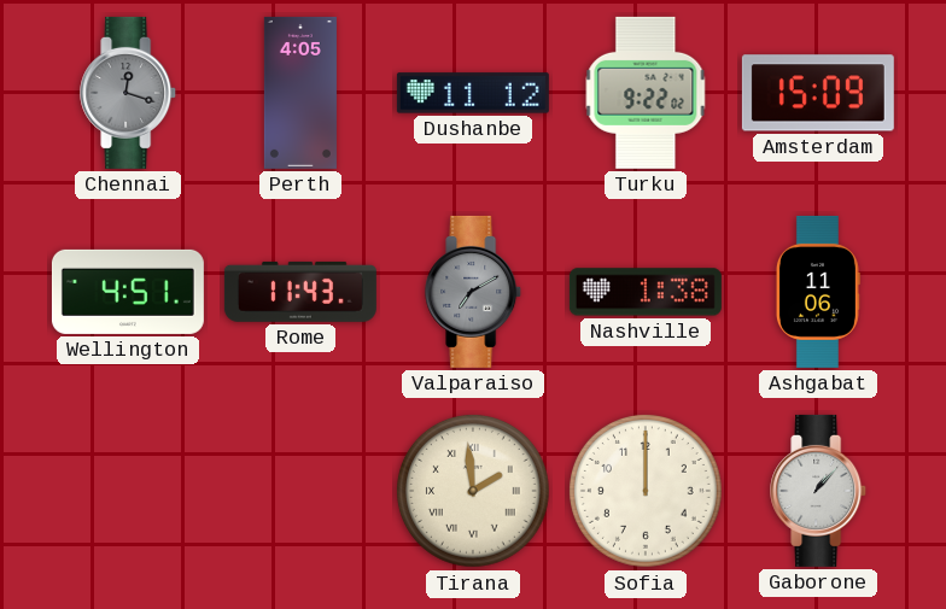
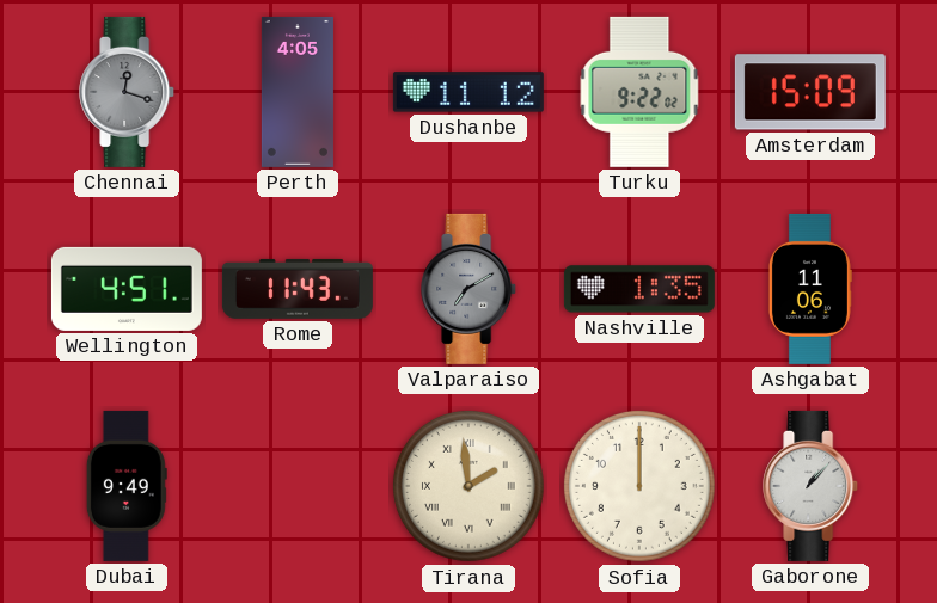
Nashville: 1:38 -> 1:35 (639, 289)
Dubai: none -> 9:49 (127, 486)
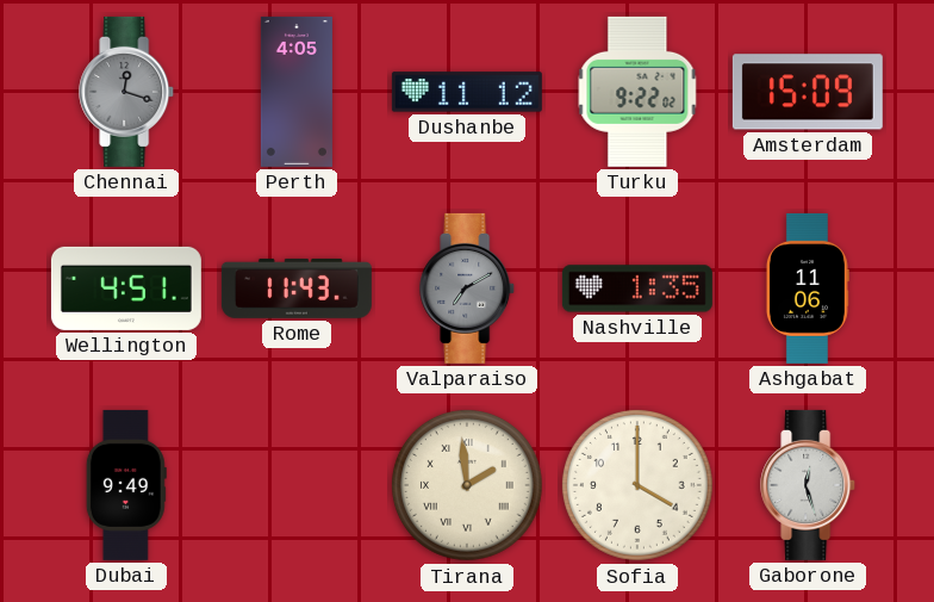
Sofia: 12:00 -> 4:00 (637, 485)
Gaborone: 1:07 -> 12:27 (809, 485)
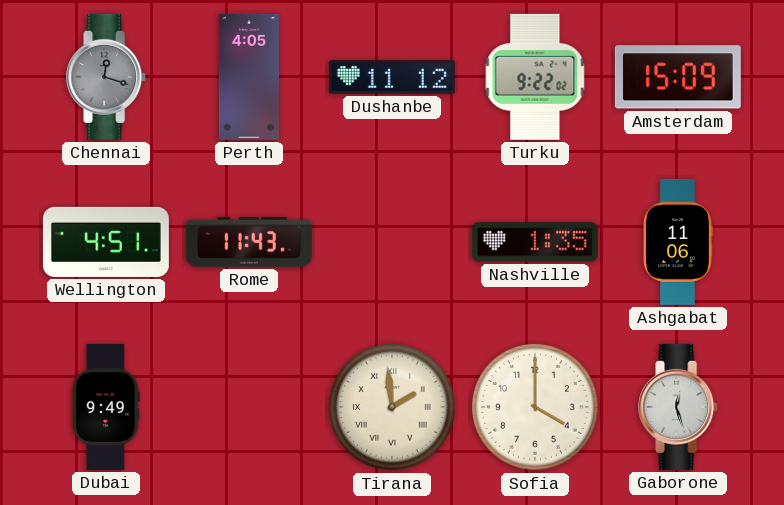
Valparaiso: 7:10 -> none (468, 288)
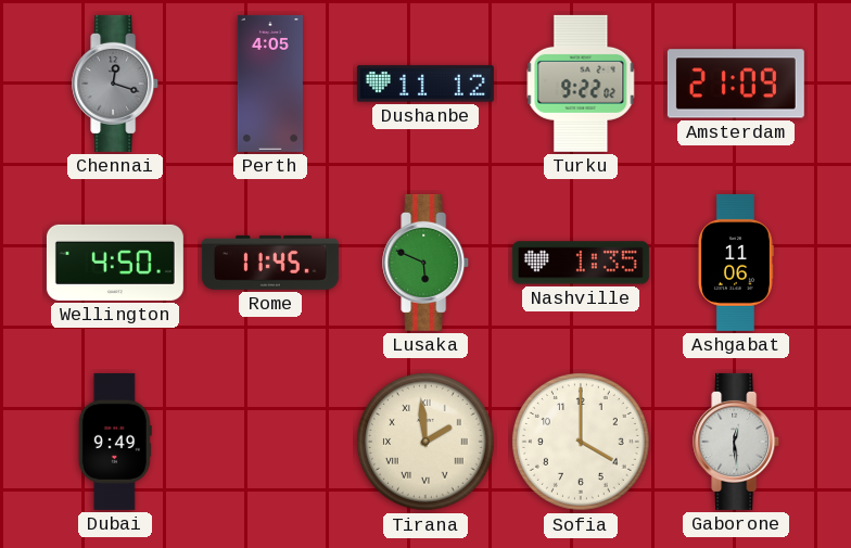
Amsterdam: 15:09 -> 21:09 (736, 84)
Wellington: 4:51 -> 4:50 (115, 263)
Rome: 11:43 -> 11:45 (270, 263)
Lusaka: none -> 5:49 (427, 263)
Gaborone: 12:27 -> 12:29 (737, 442)
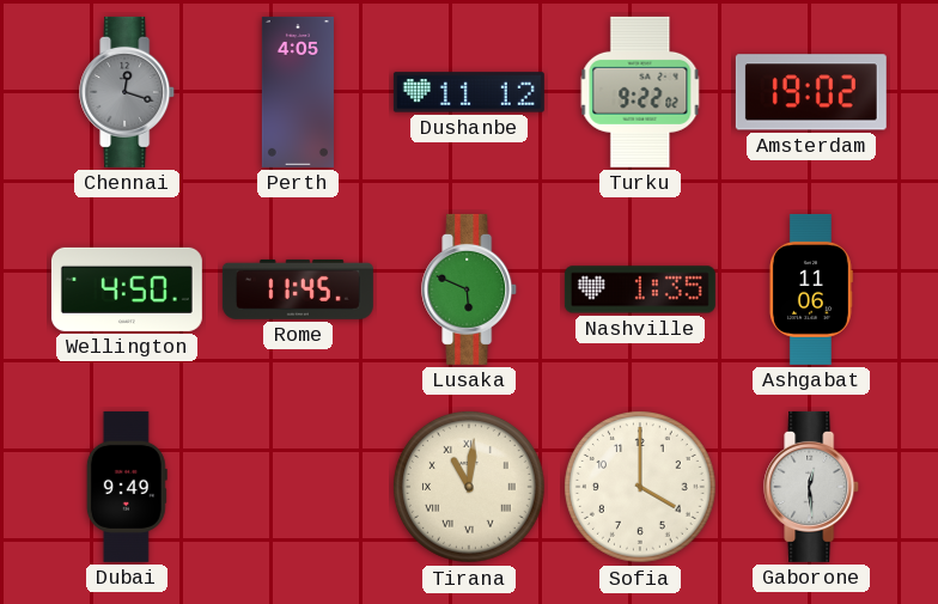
Amsterdam: 21:09 -> 19:02 (811, 92)
Tirana: 1:59 -> 11:01 (469, 487)
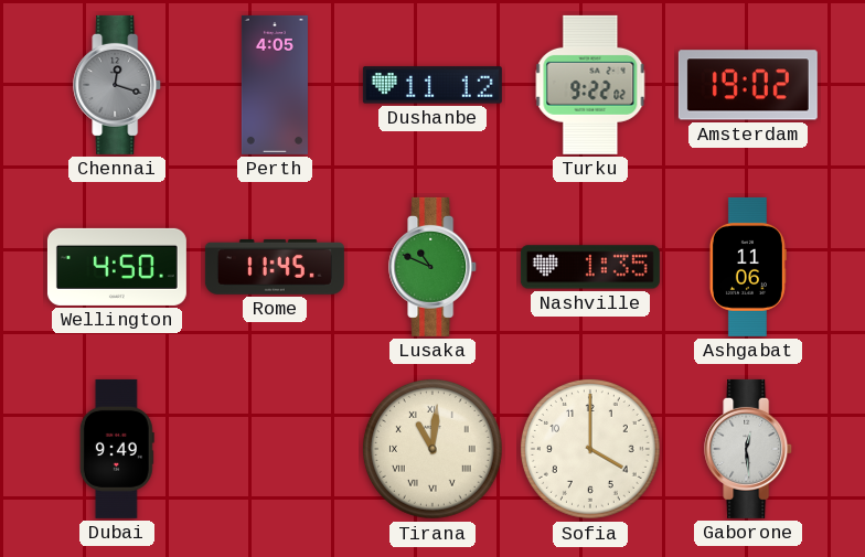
Lusaka: 5:49 -> 10:49 (434, 267)
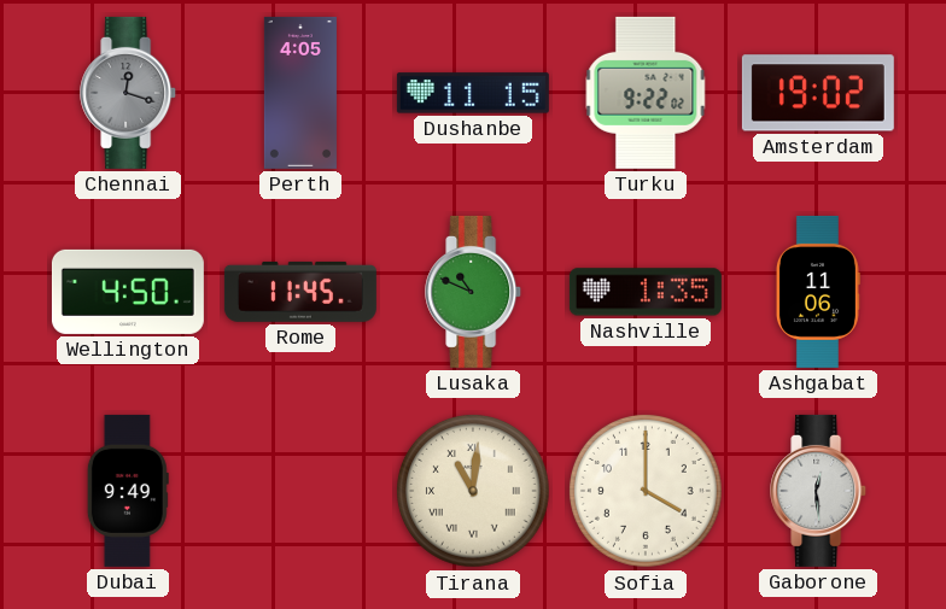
Dushanbe: 11:12 -> 11:15 (473, 93)
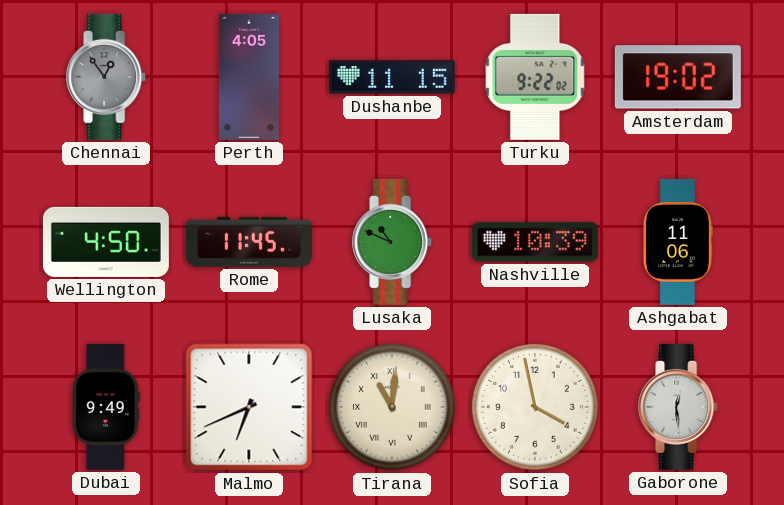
Chennai: 12:18 -> 12:54 (107, 77)
Nashville: 1:35 -> 10:39 (535, 242)
Malmo: none -> 6:41 (249, 407)
Sofia: 4:00 -> 3:58 (535, 407)
